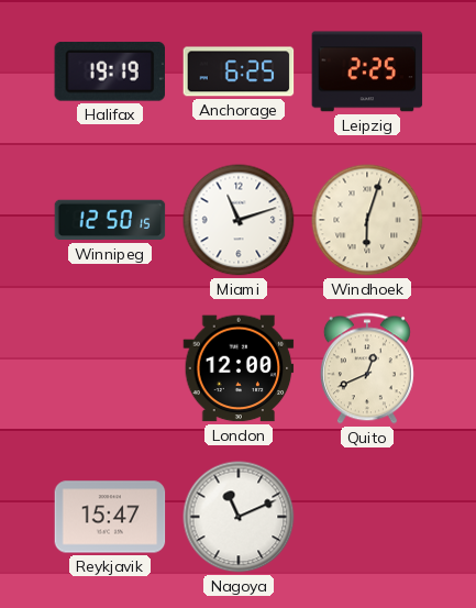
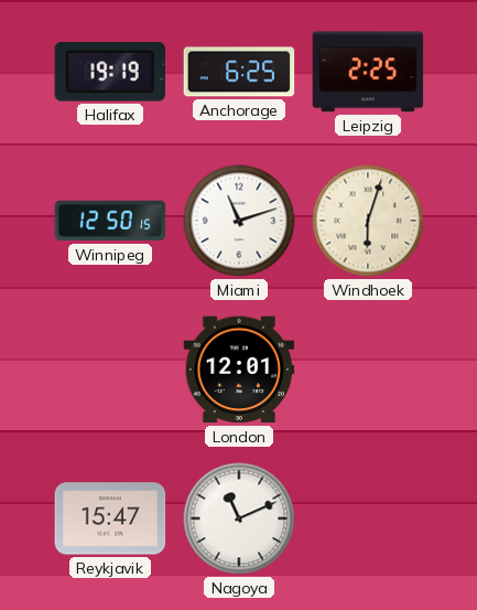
London: 12:00 -> 12:01 (239, 370)
Quito: 12:41 -> none (367, 368)
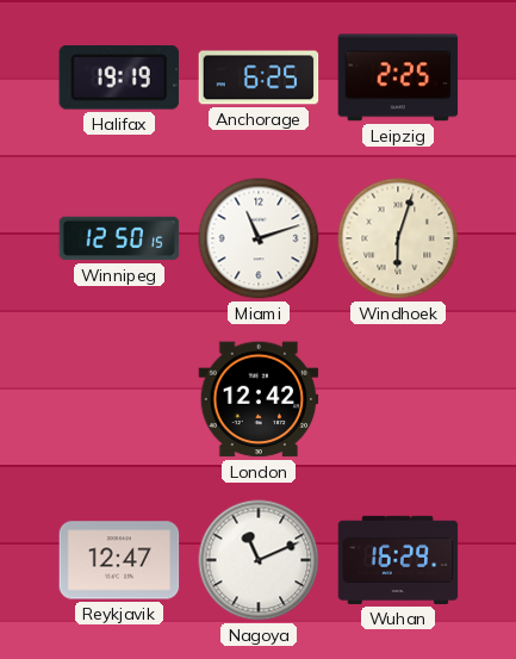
London: 12:01 -> 12:42 (259, 399)
Reykjavik: 15:47 -> 12:47 (119, 560)
Wuhan: none -> 16:29 (398, 560)
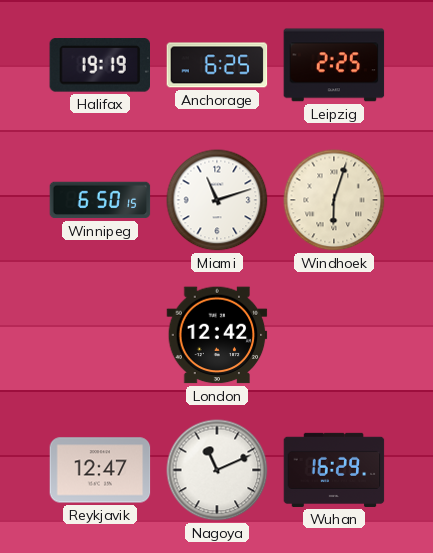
Winnipeg: 12:50 -> 6:50 (100, 200)
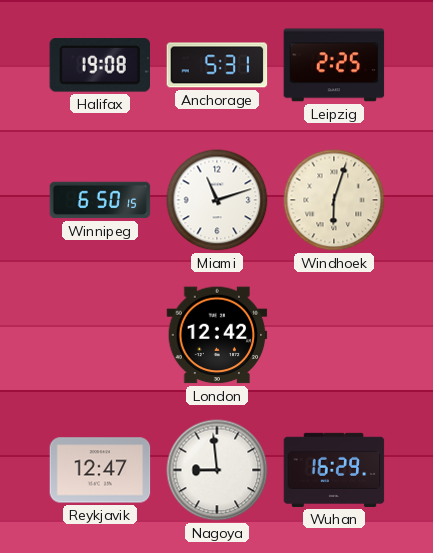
Halifax: 19:19 -> 19:08 (99, 66)
Anchorage: 6:25 -> 5:31 (217, 65)
Nagoya: 11:11 -> 8:59 (217, 470)
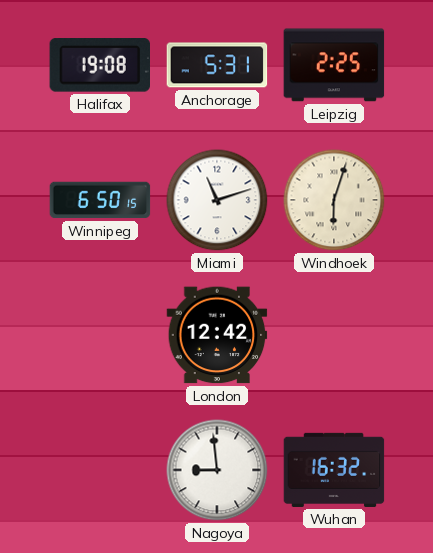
Reykjavik: 12:47 -> none (100, 470)
Wuhan: 16:29 -> 16:32 (334, 470)
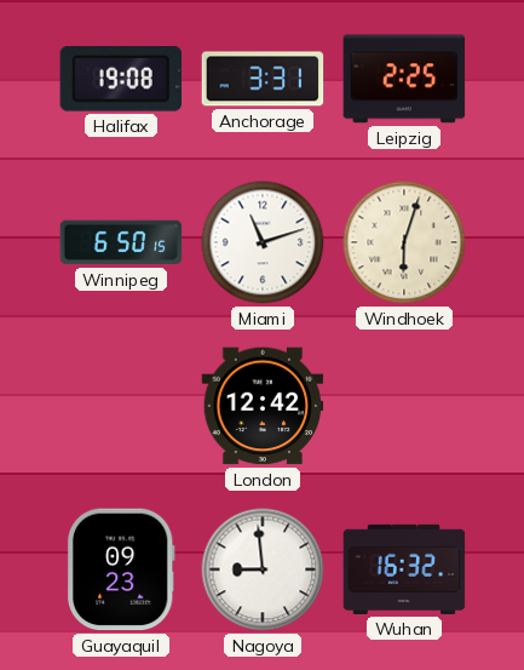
Anchorage: 5:31 -> 3:31 (263, 79)
Guayaquil: none -> 09:23 (121, 569)
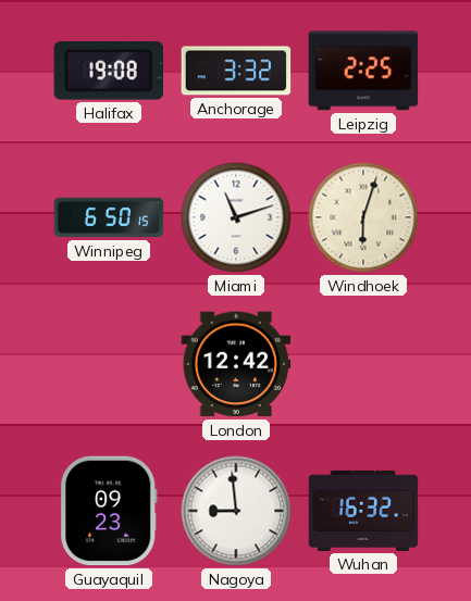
Anchorage: 3:31 -> 3:32 (236, 71)
